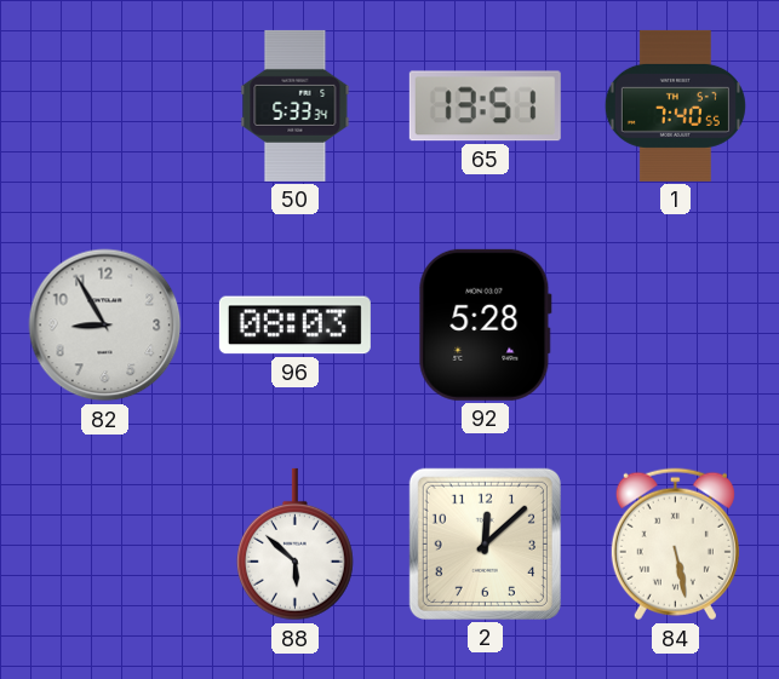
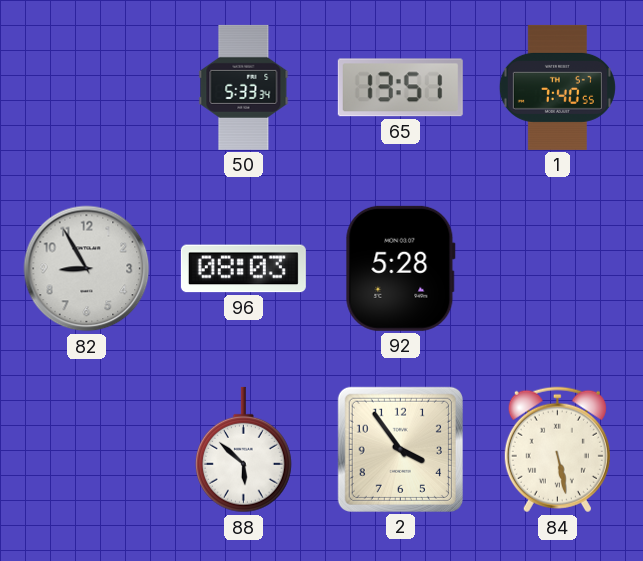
2: 12:08 -> 3:54 (400, 449)
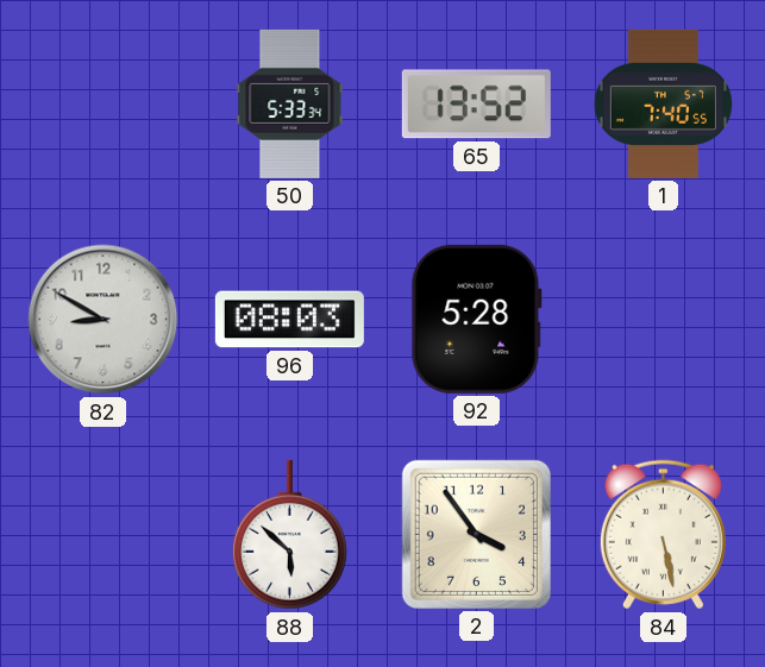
65: 13:51 -> 13:52 (476, 105)
82: 8:55 -> 8:50 (104, 320)
